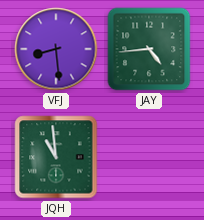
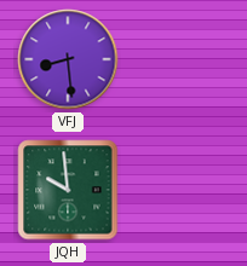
JAY: 4:44 -> none (149, 49)
JQH: 10:59 -> 9:59 (68, 190)
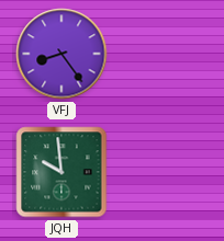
VFJ: 8:29 -> 8:24 (61, 54)
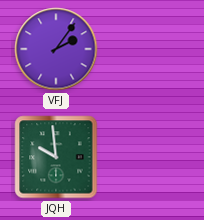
VFJ: 8:24 -> 2:06 (56, 49)
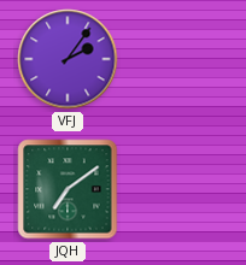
JQH: 9:59 -> 7:09 (68, 189)
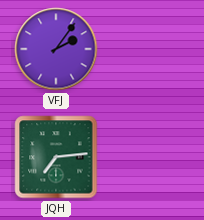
JQH: 7:09 -> 7:14 (56, 157)
